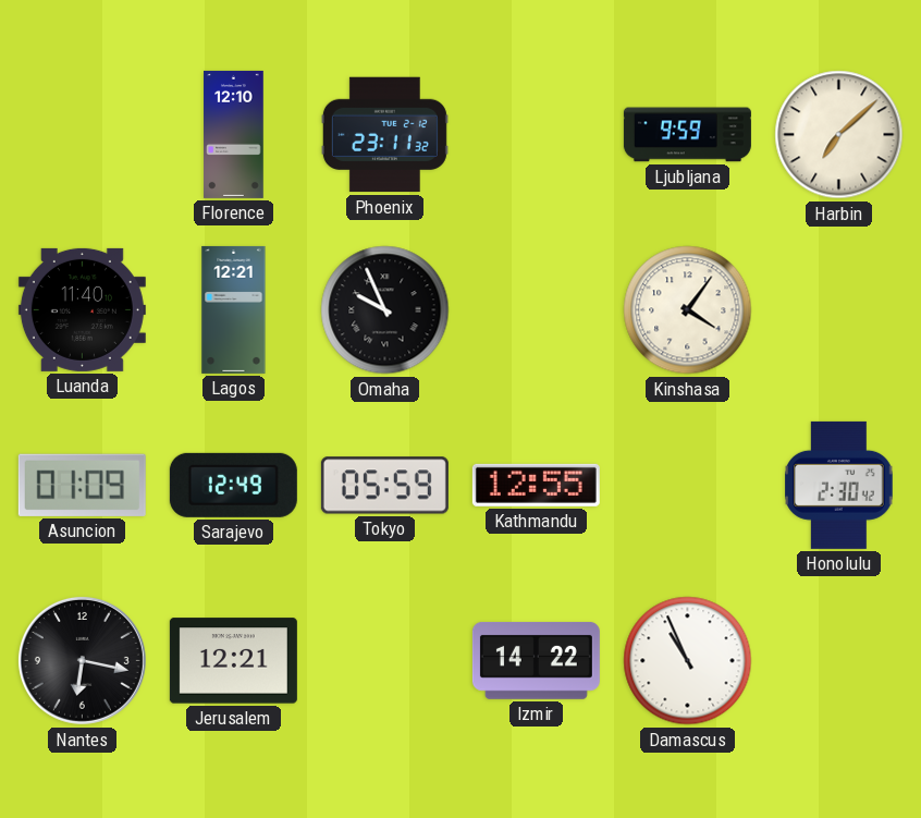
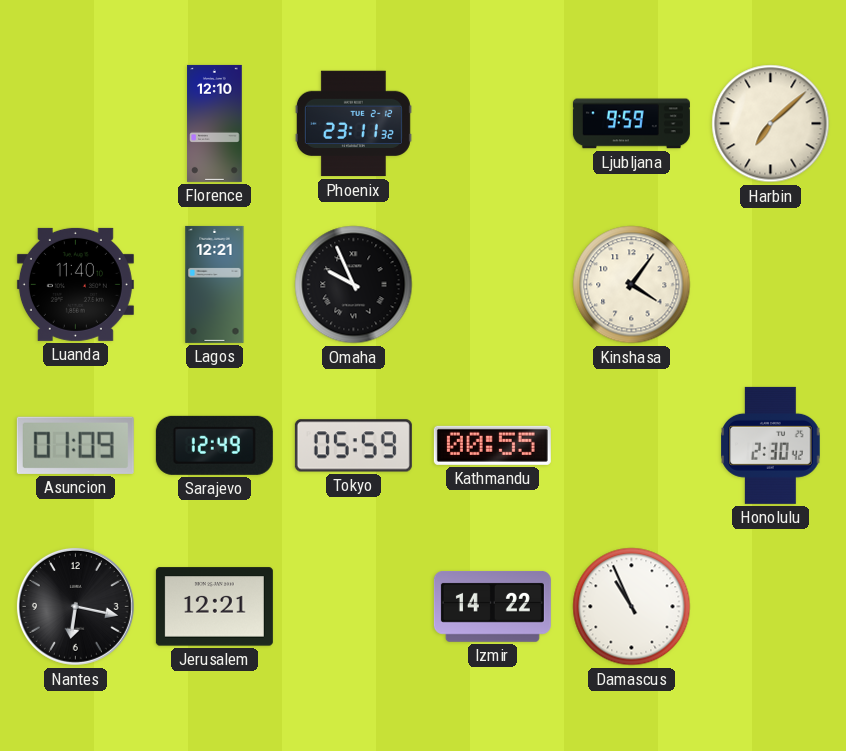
Kathmandu: 12:55 -> 00:55 (492, 445)
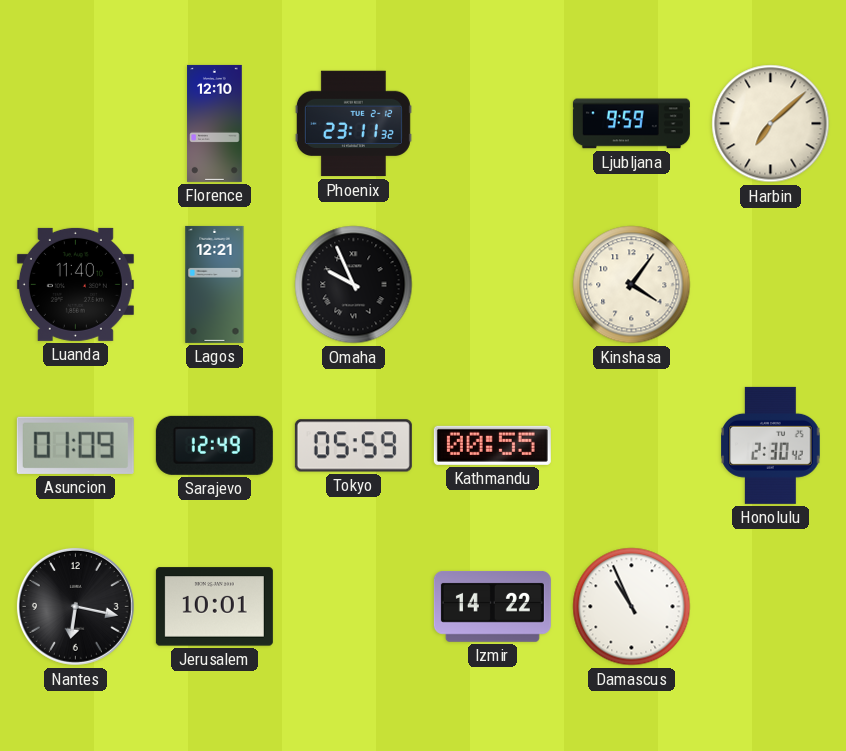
Jerusalem: 12:21 -> 10:01 (214, 607)
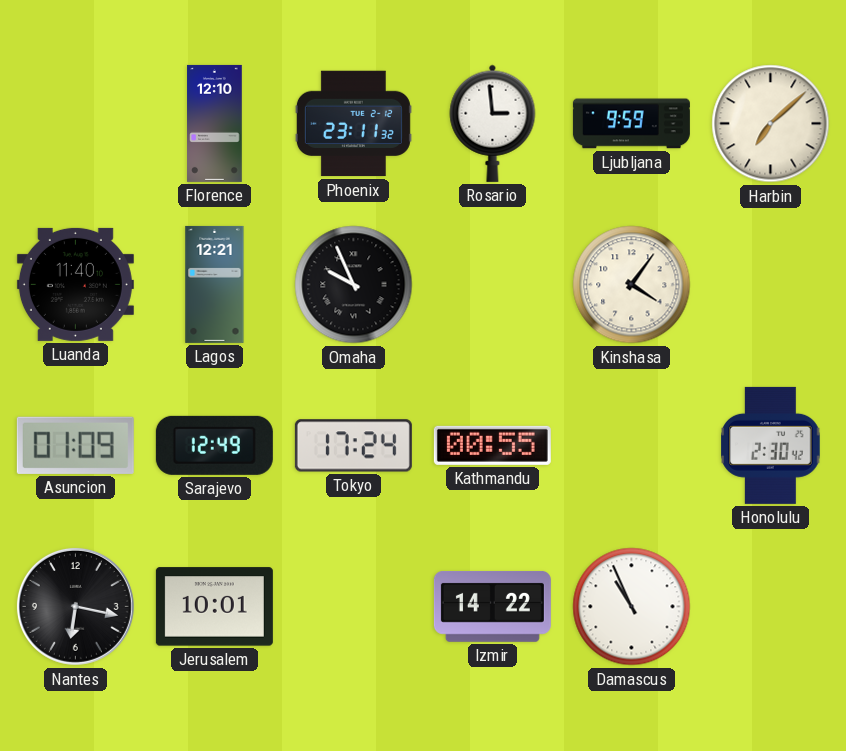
Rosario: none -> 2:59 (493, 123)
Tokyo: 05:59 -> 17:24 (353, 446)
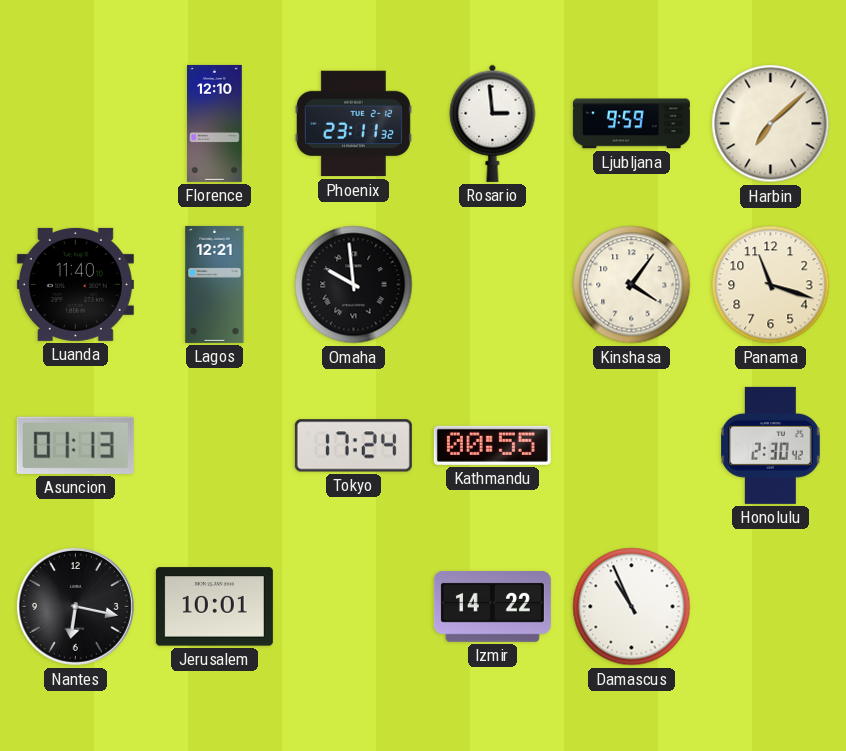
Omaha: 9:56 -> 9:59 (354, 285)
Panama: none -> 11:18 (771, 285)
Asuncion: 01:09 -> 01:13 (75, 445)
Sarajevo: 12:49 -> none (214, 445)
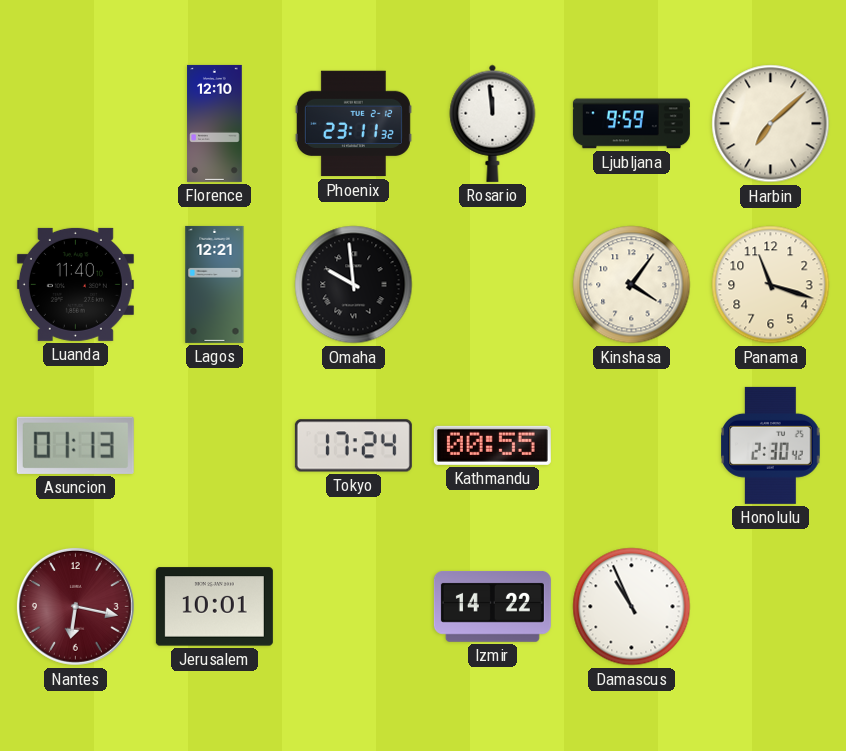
Rosario: 2:59 -> 11:59 (493, 123)
Nantes dial: black -> burgundy (75, 606)
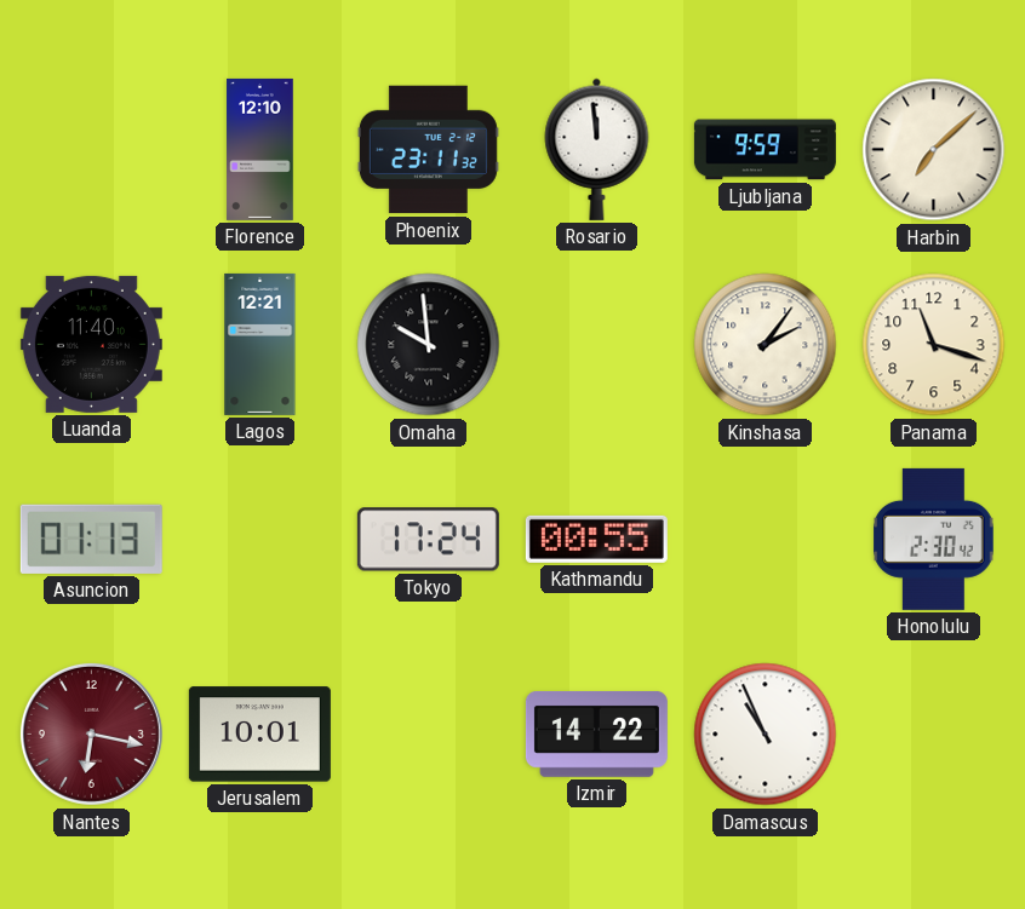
Kinshasa: 4:06 -> 2:06 (766, 345)
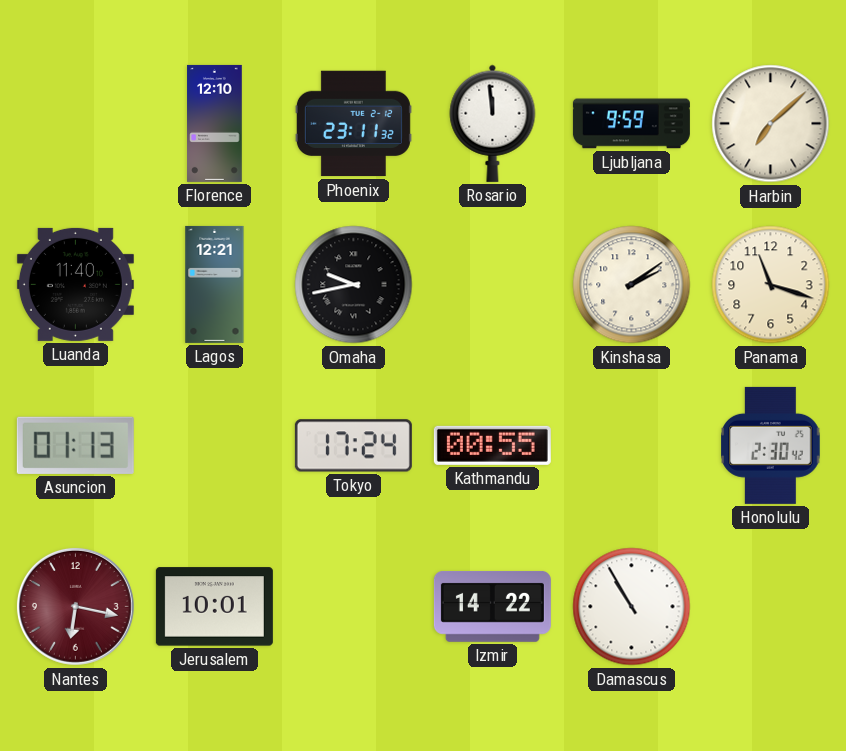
Omaha: 9:59 -> 9:43 (354, 285)
Kinshasa: 2:06 -> 2:09 (632, 285)
Damascus: 10:56 -> 10:55 (632, 607)
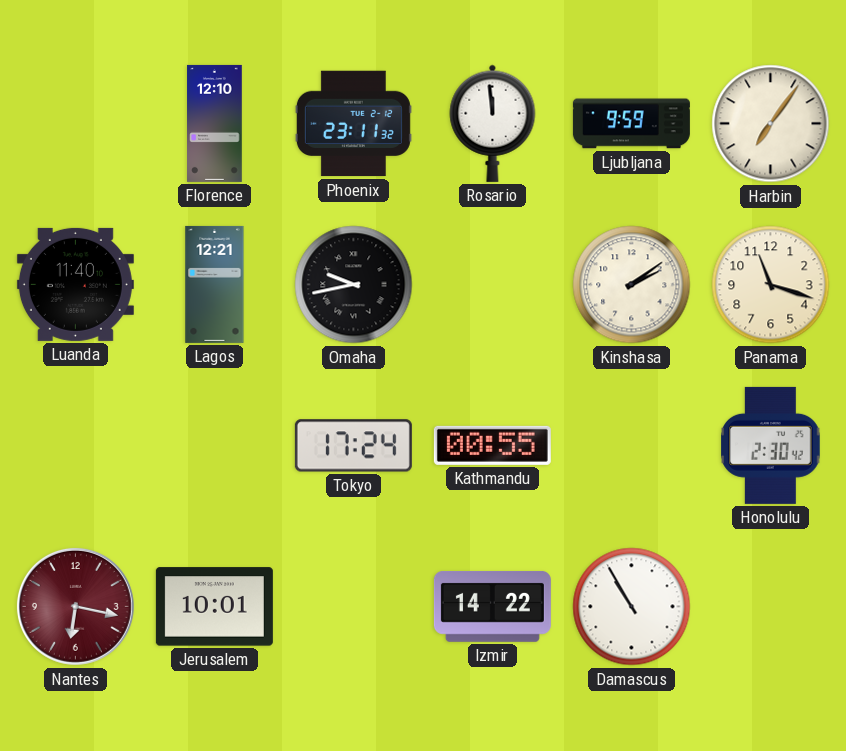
Harbin: 7:08 -> 7:06 (771, 124)
Asuncion: 01:13 -> none (75, 445)
